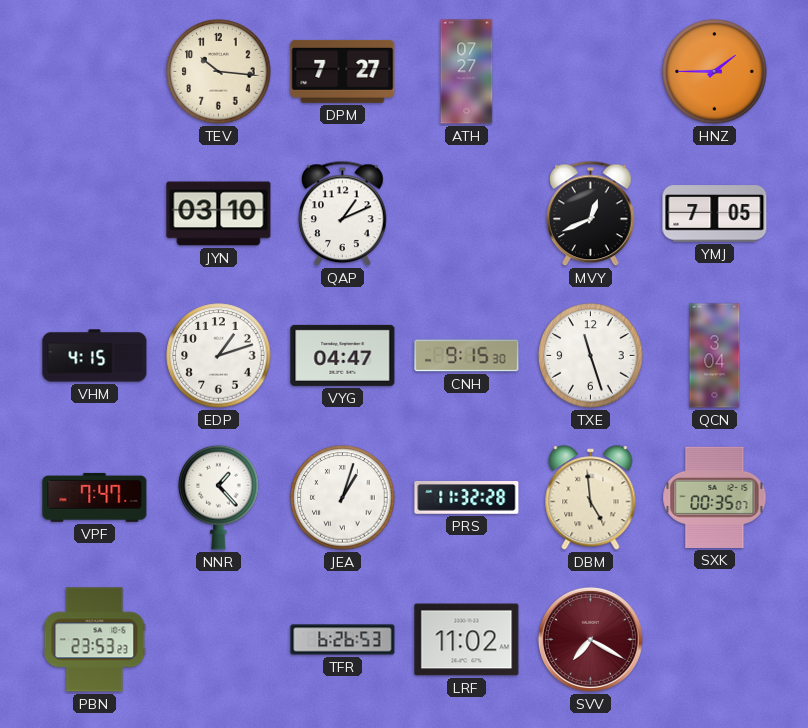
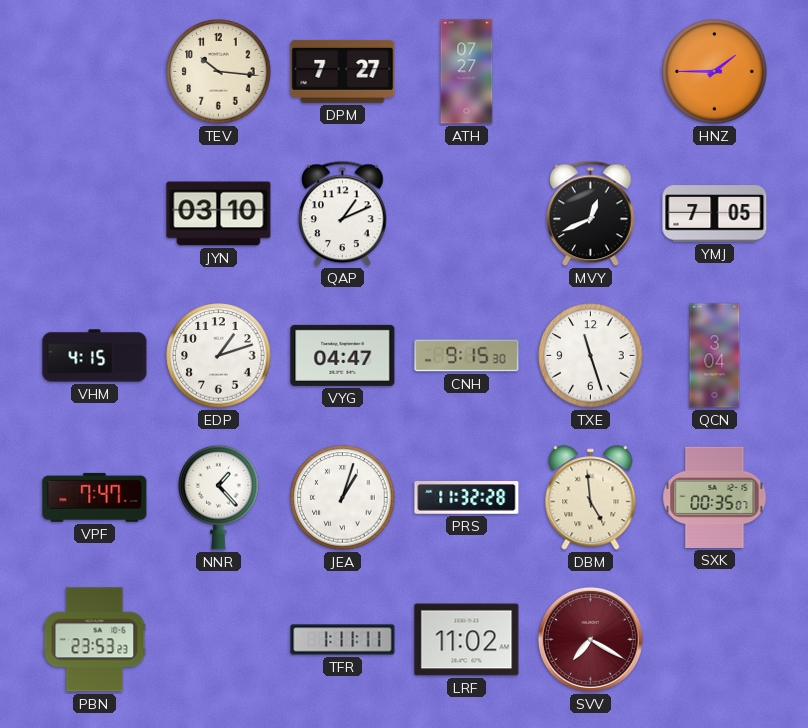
TFR: 6:26 -> 1:11 (343, 640)
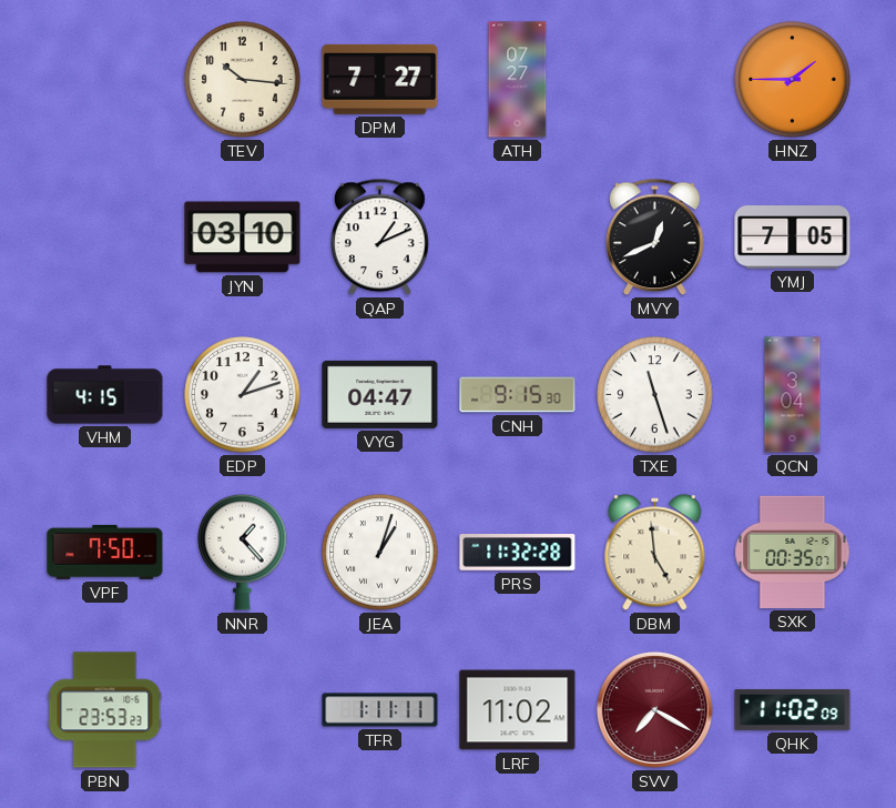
VPF: 7:47 -> 7:50 (105, 552)
QHK: none -> 11:02 (793, 709)
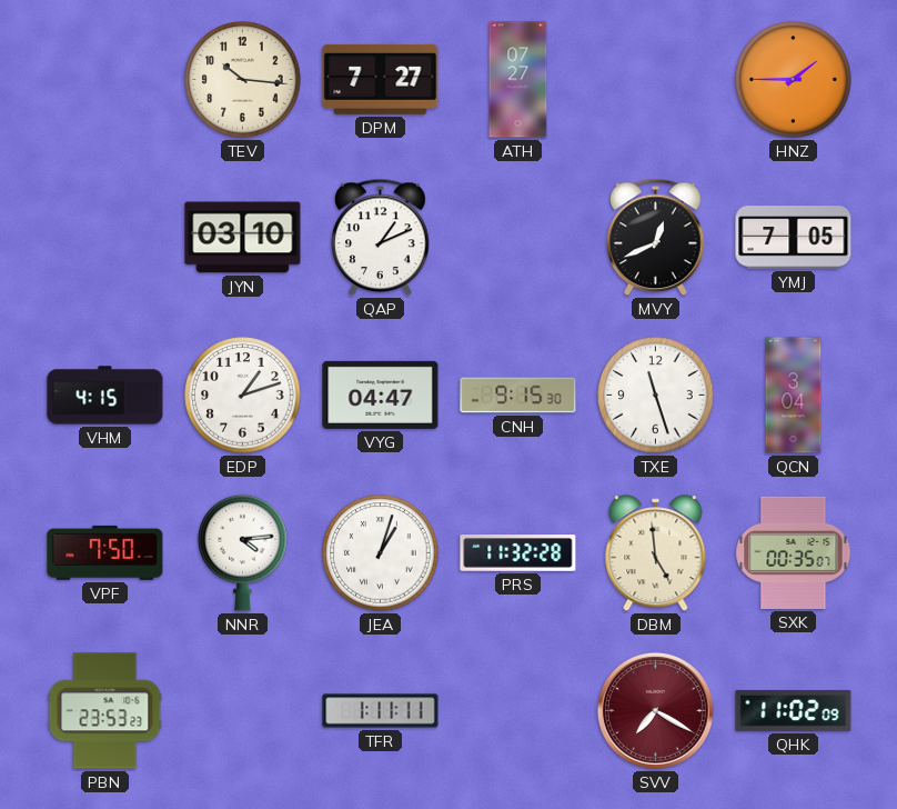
NNR: 1:23 -> 4:14 (243, 552)
LRF: 11:02 -> none (518, 710)
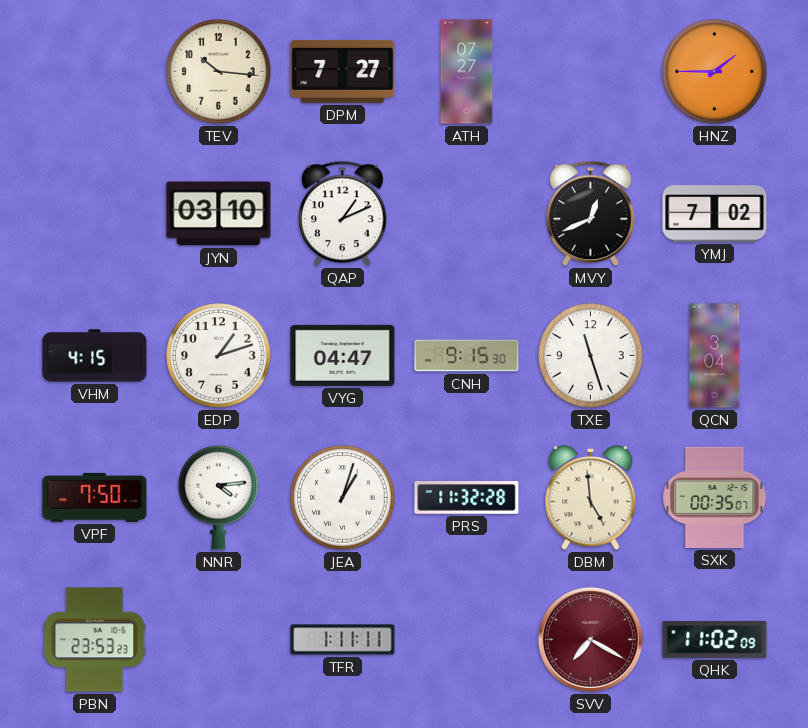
YMJ: 7:05 -> 7:02 (715, 214)
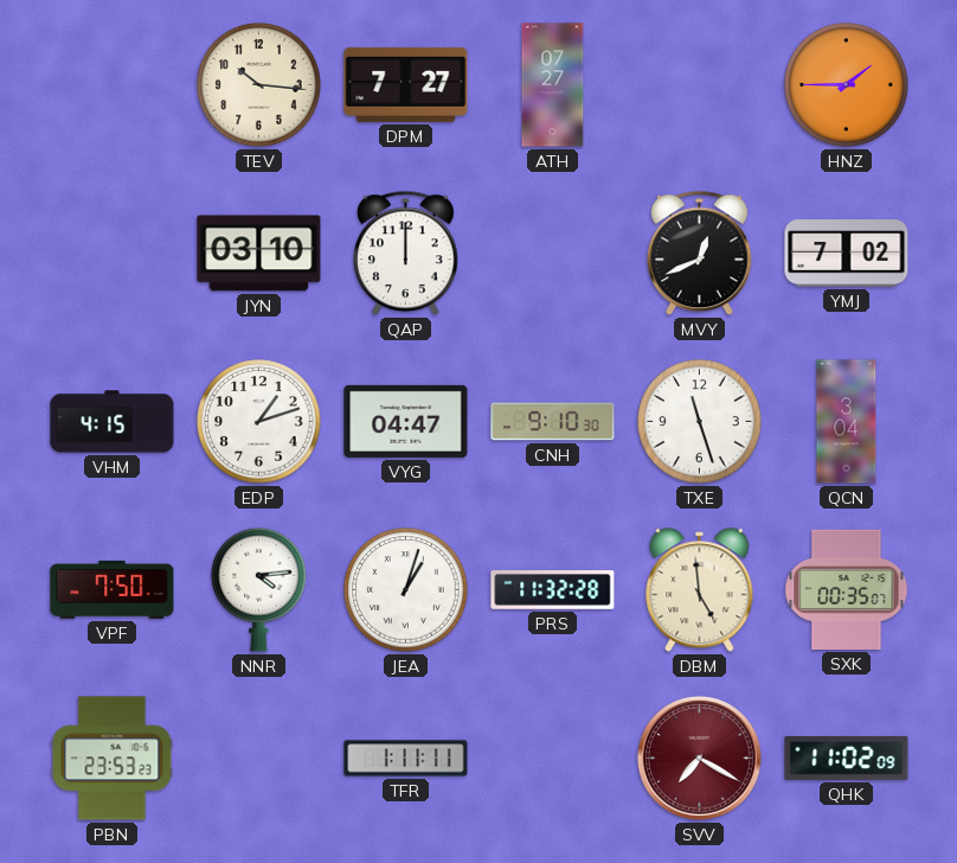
QAP: 1:11 -> 12:00 (406, 254)
CNH: 9:15 -> 9:10 (553, 422)
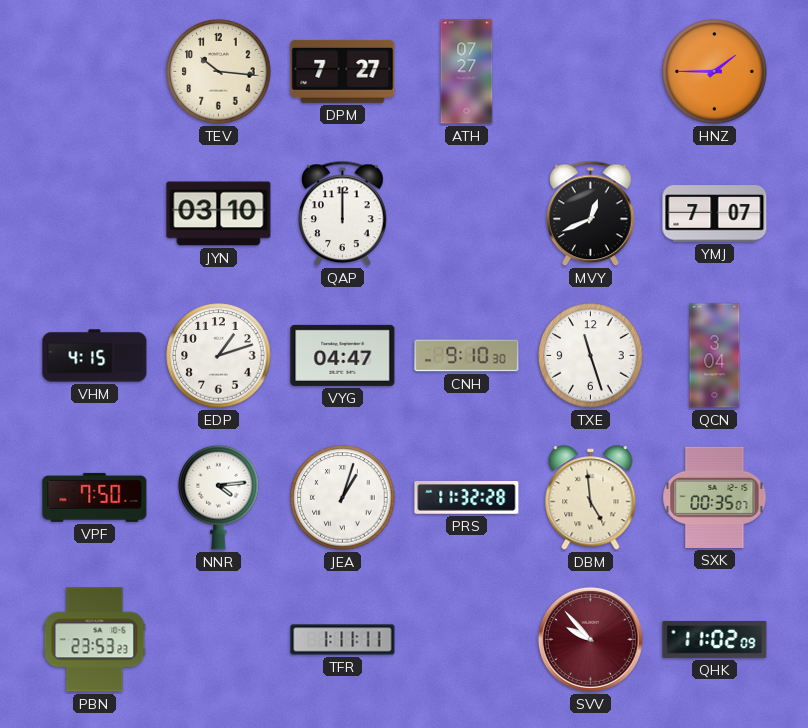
YMJ: 7:02 -> 7:07 (715, 214)
SVV: 7:20 -> 9:53 (590, 639)
